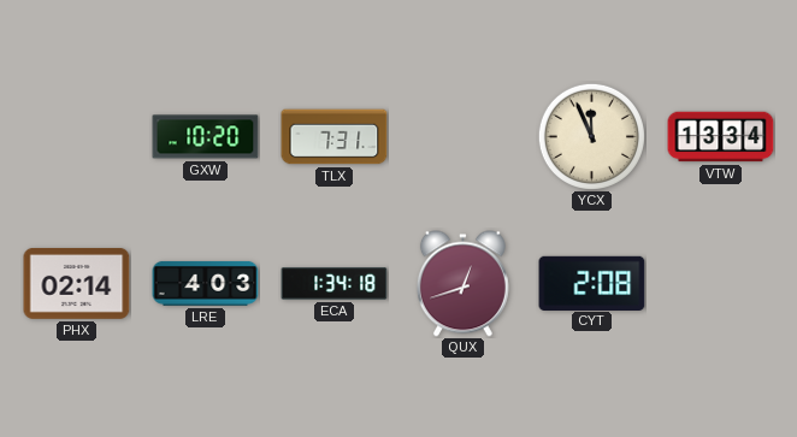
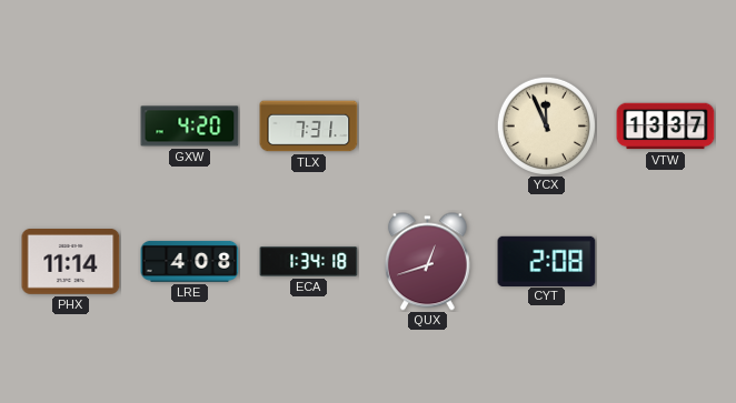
GXW: 10:20 -> 4:20 (190, 127)
VTW: 13:34 -> 13:37 (666, 127)
PHX: 02:14 -> 11:14 (71, 262)
LRE: 4:03 -> 4:08 (190, 262)
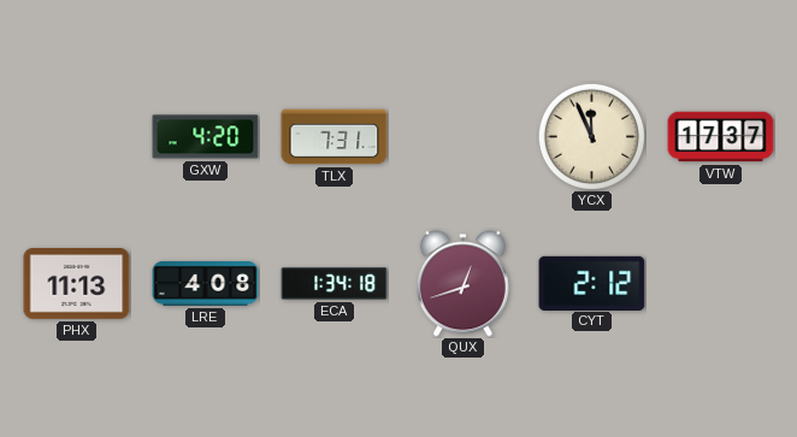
VTW: 13:37 -> 17:37 (721, 137)
PHX: 11:14 -> 11:13 (77, 284)
CYT: 2:08 -> 2:12 (592, 283)
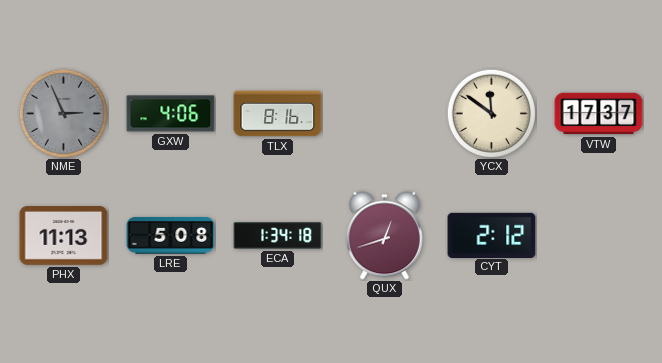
NME: none -> 2:56 (63, 113)
GXW: 4:20 -> 4:06 (171, 114)
TLX: 7:31 -> 8:16 (278, 114)
YCX: 11:56 -> 11:51 (491, 113)
LRE: 4:08 -> 5:08 (171, 236)
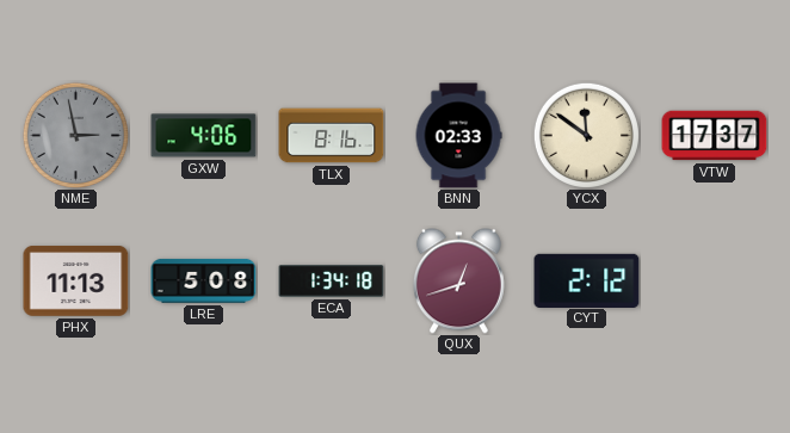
NME: 2:56 -> 2:58 (75, 135)
BNN: none -> 02:33 (458, 136)
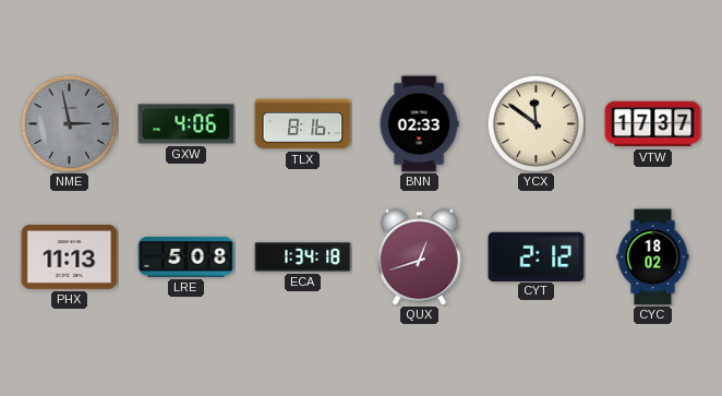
CYC: none -> 18:02 (653, 257)
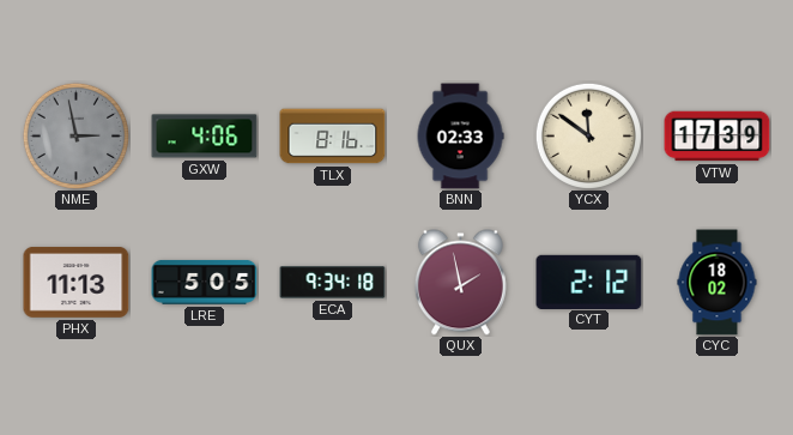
VTW: 17:37 -> 17:39 (718, 137)
LRE: 5:08 -> 5:05 (205, 283)
ECA: 1:34 -> 9:34 (333, 283)
QUX: 12:42 -> 1:58 (460, 283)
